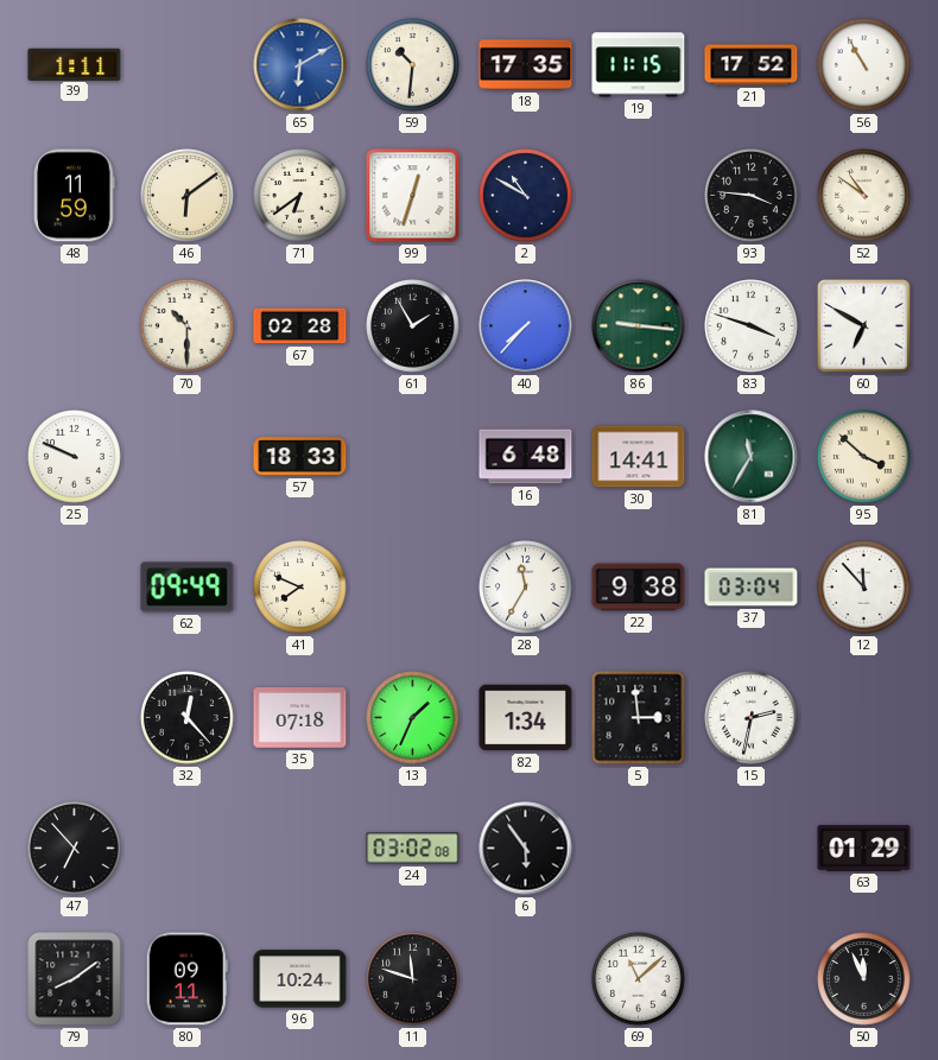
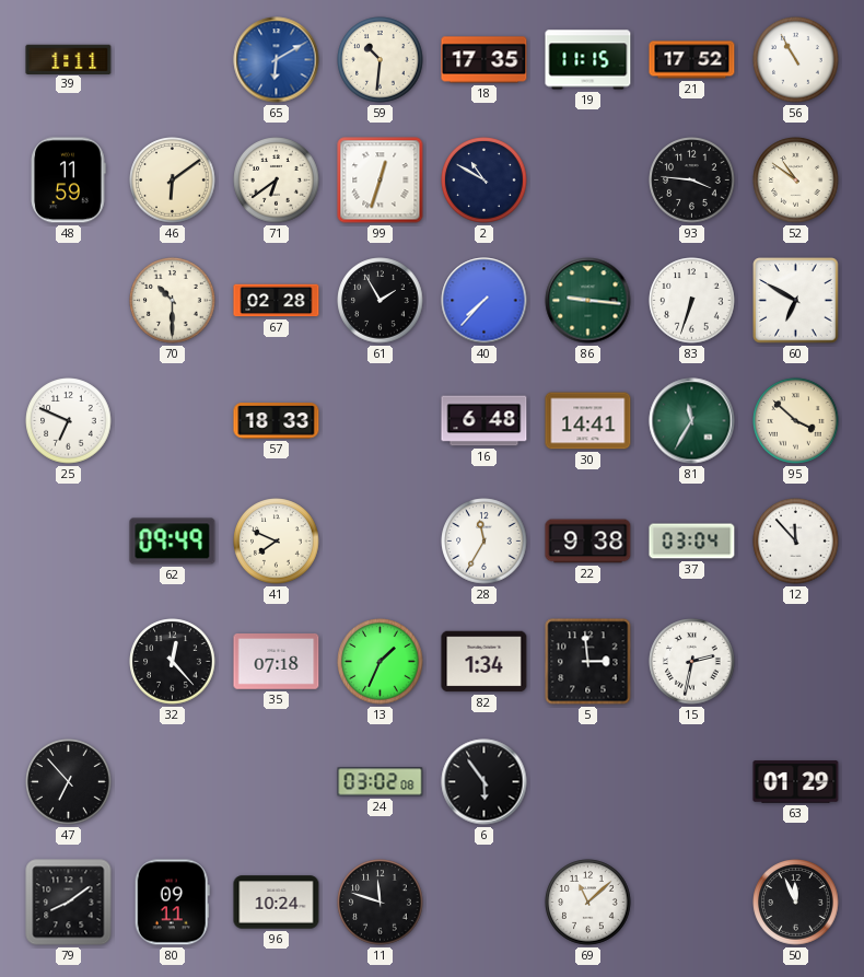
83: 3:48 -> 6:33 (692, 301)
25: 9:49 -> 6:49 (69, 421)
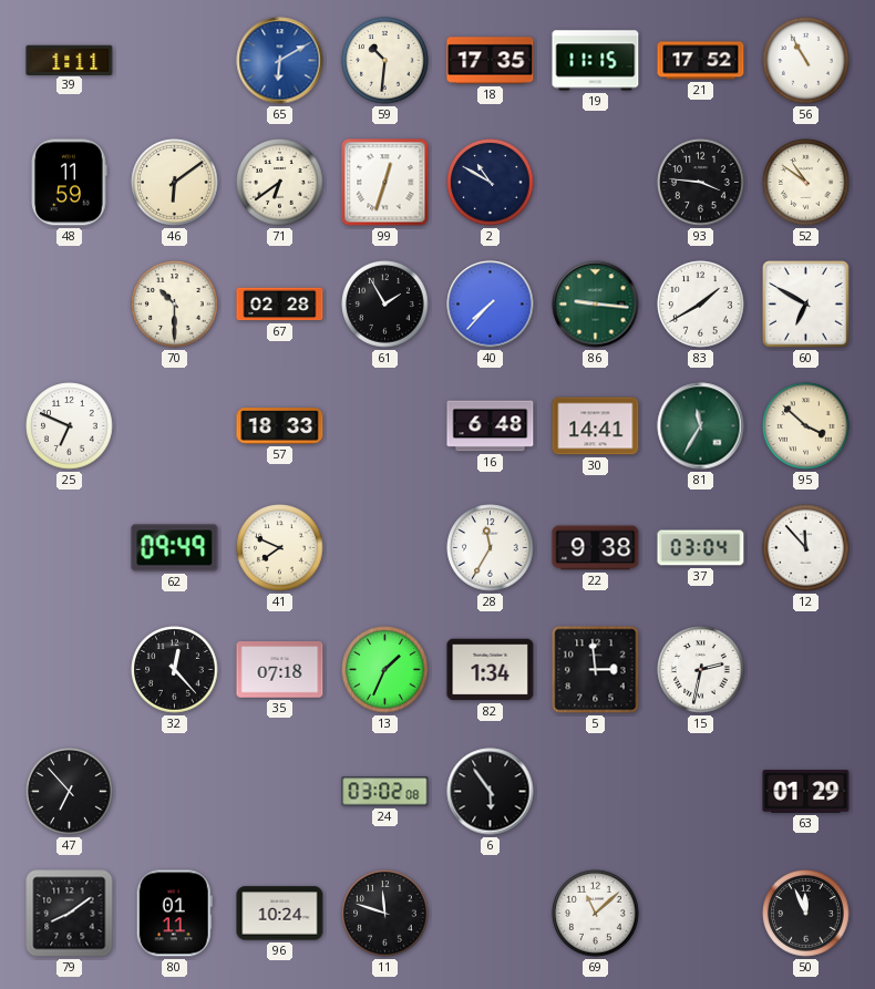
83: 6:33 -> 1:40 (701, 305)
80: 09:11 -> 01:11 (174, 914)
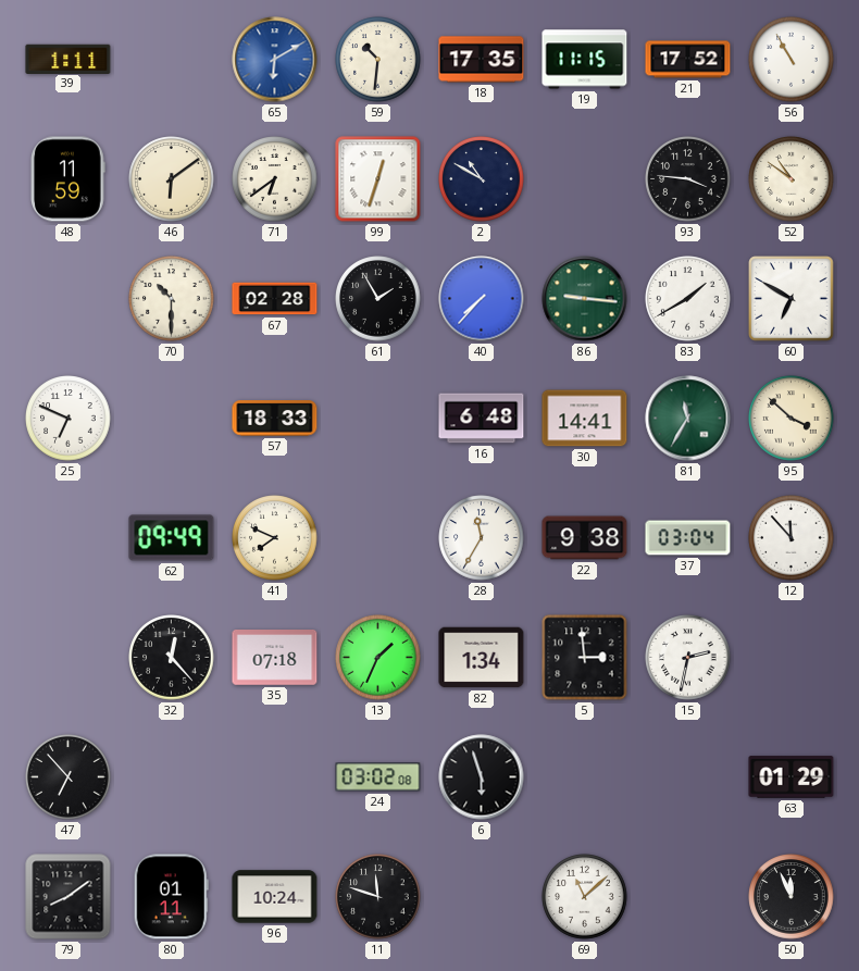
6: 5:54 -> 5:57 (482, 777)
